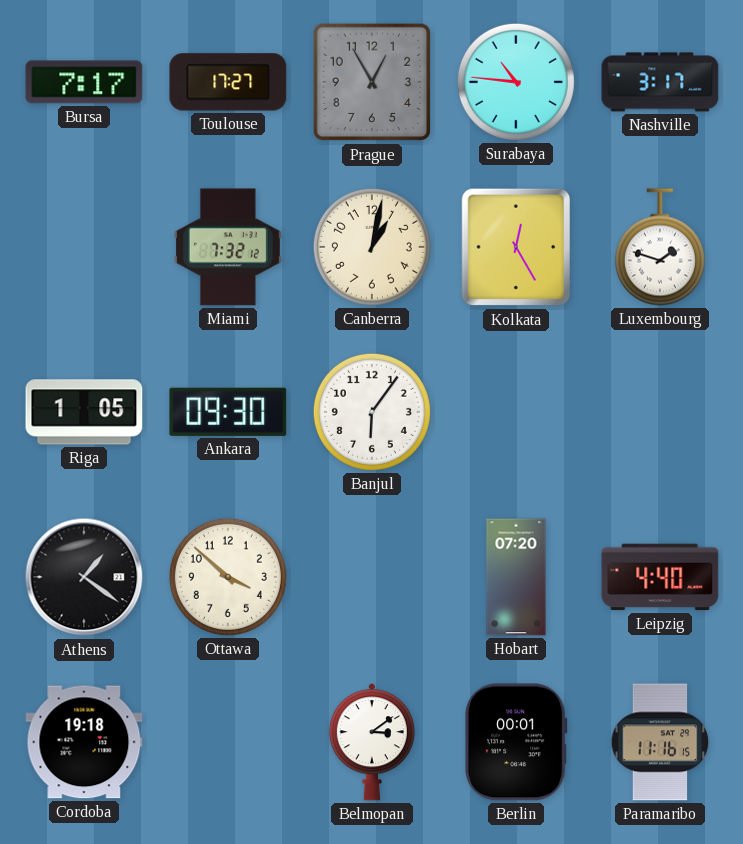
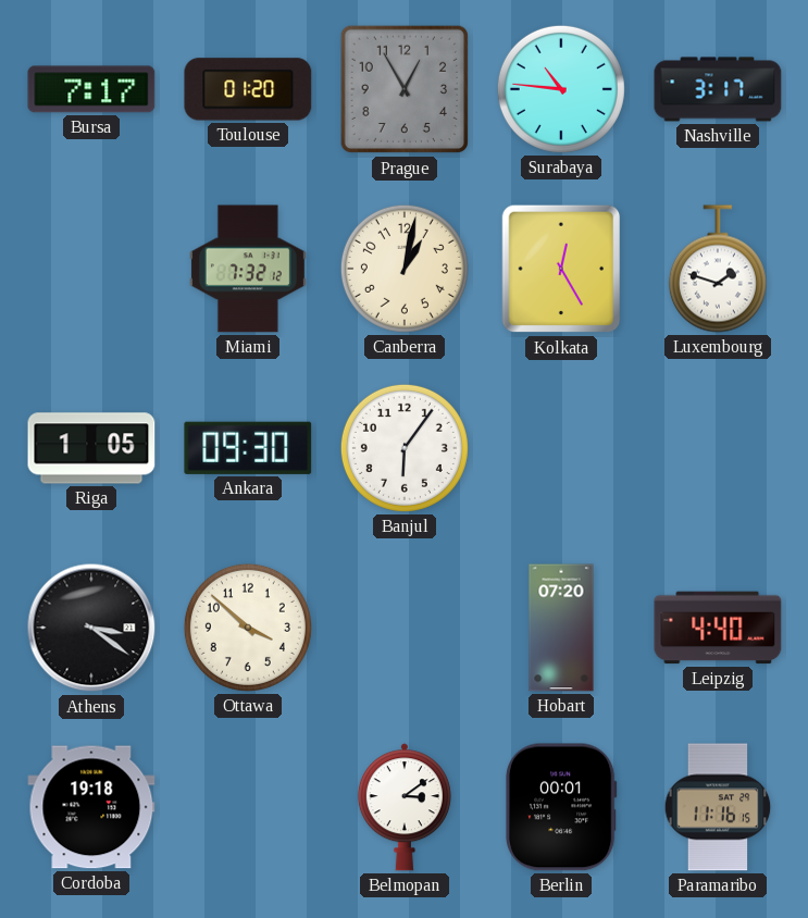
Toulouse: 17:27 -> 01:20 (248, 89)
Athens: 1:21 -> 3:21 (91, 628)
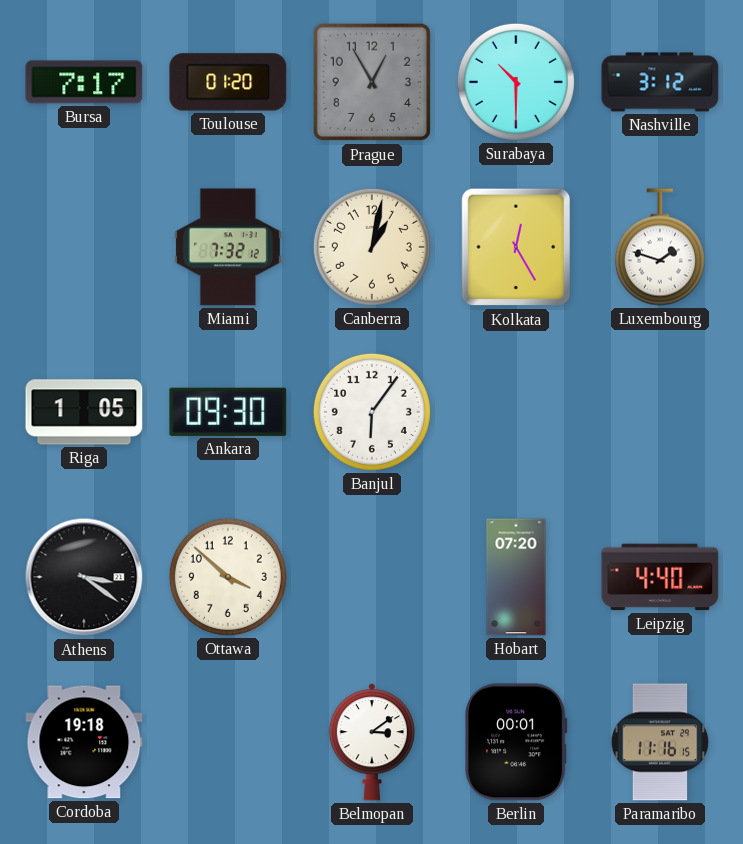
Surabaya: 10:46 -> 10:30 (516, 82)
Nashville: 3:17 -> 3:12 (660, 82)
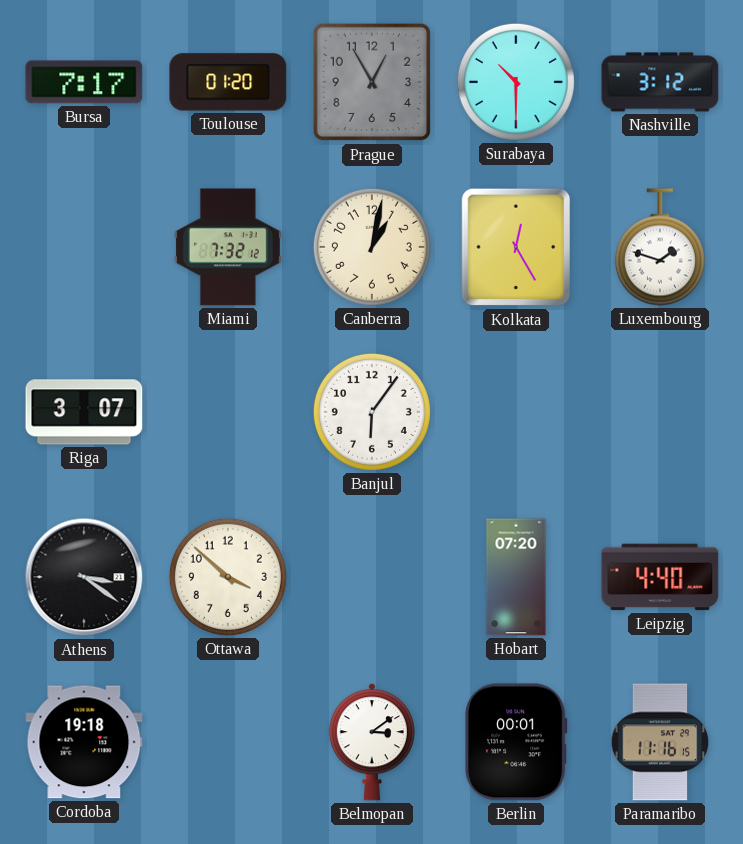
Riga: 1:05 -> 3:07 (84, 412)
Ankara: 09:30 -> none (228, 412)
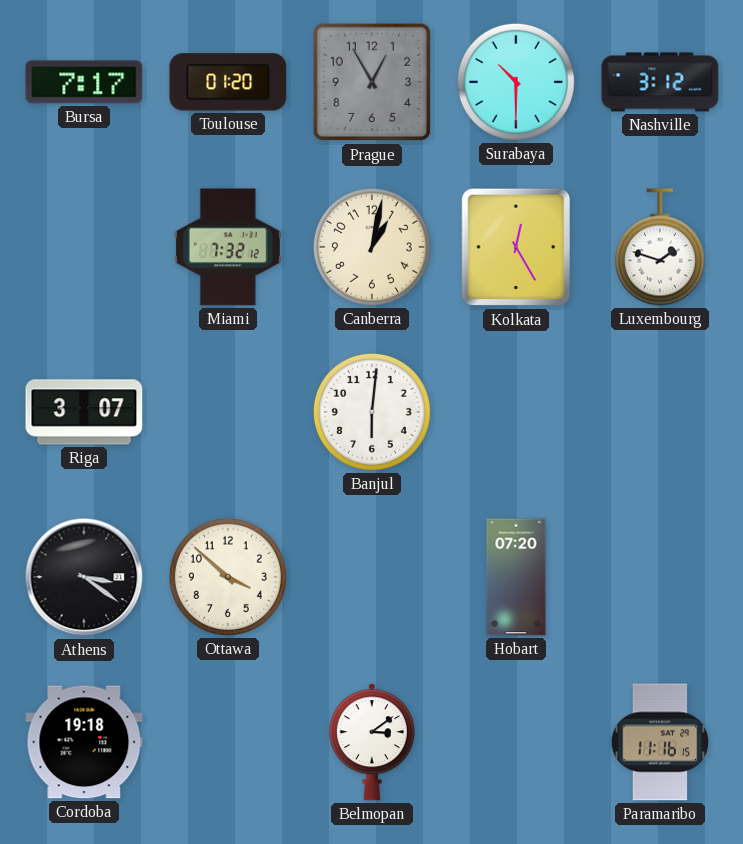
Banjul: 6:06 -> 6:01 (372, 412)
Leipzig: 4:40 -> none (660, 577)
Berlin: 00:01 -> none (516, 742)
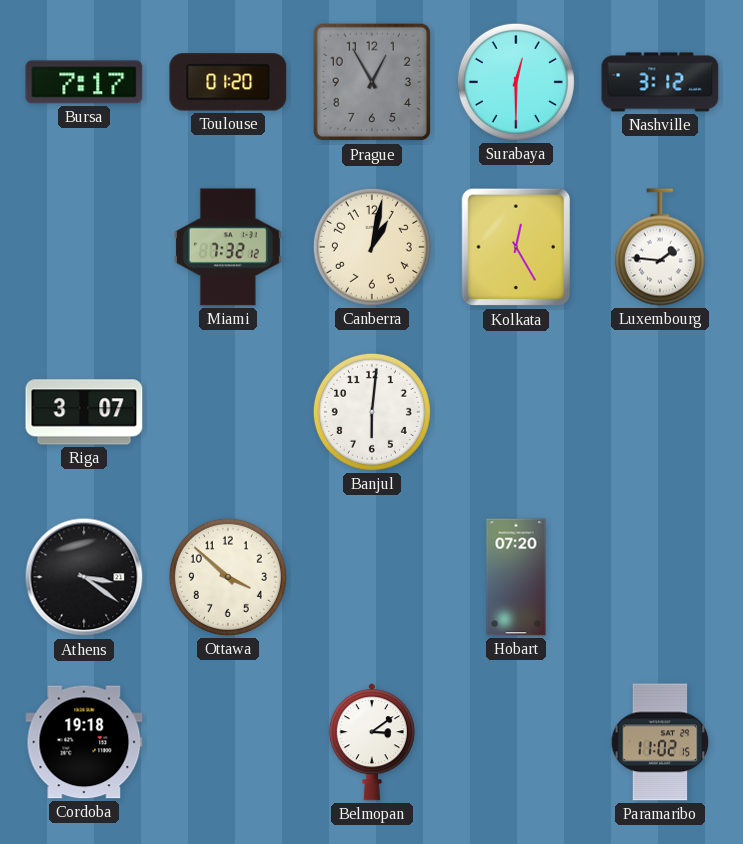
Surabaya: 10:30 -> 12:30 (516, 82)
Luxembourg: 1:48 -> 1:46 (660, 247)
Paramaribo: 11:16 -> 11:02 (660, 742)
